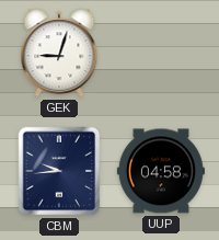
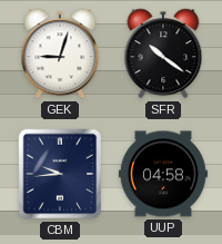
SFR: none -> 10:21 (163, 53)
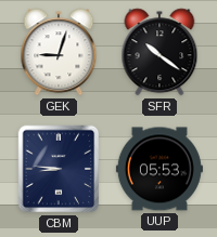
CBM: 9:44 -> 8:46 (59, 169)
UUP: 04:58 -> 05:53 (159, 169)
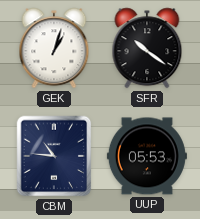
GEK: 9:03 -> 1:03 (54, 48)
CBM: 8:46 -> 10:46 (54, 156)
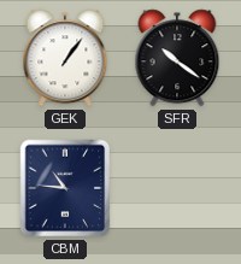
GEK: 1:03 -> 1:06 (65, 58)
UUP: 05:53 -> none (147, 156)
